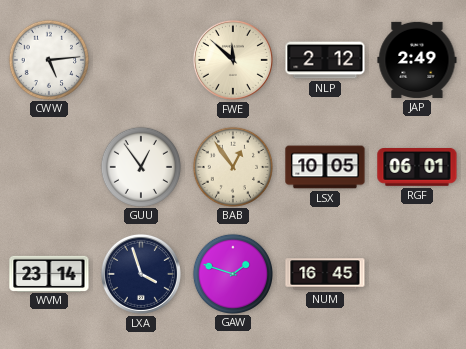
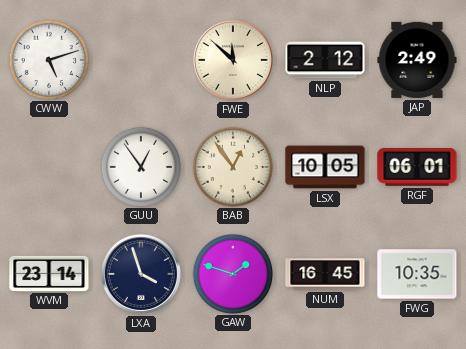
CWW: 5:14 -> 5:12 (48, 59)
FWG: none -> 10:35 (417, 274)
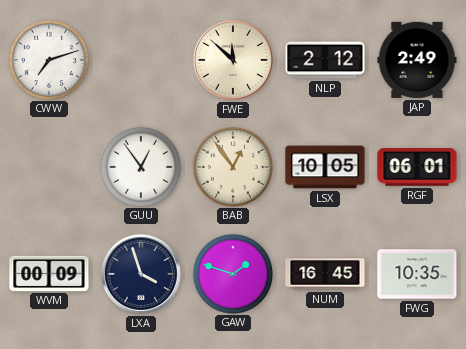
CWW: 5:12 -> 7:12 (48, 59)
WVM: 23:14 -> 00:09 (49, 273)
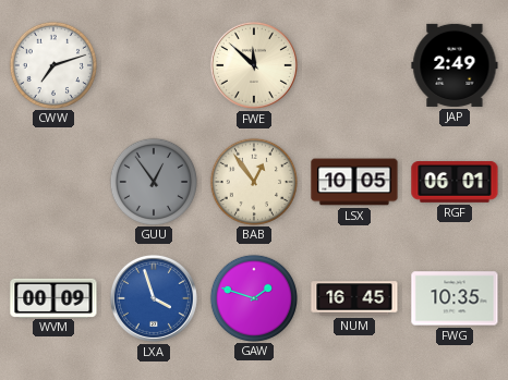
NLP: 2:12 -> none (325, 60)
GUU dial: white -> grey (153, 181)
LXA dial: navy -> blue (154, 298)
